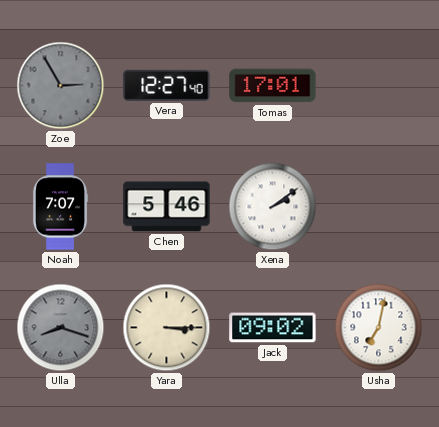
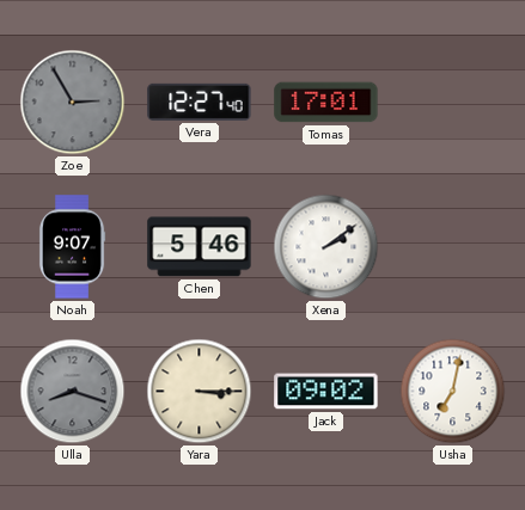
Noah: 7:07 -> 9:07 (72, 247)
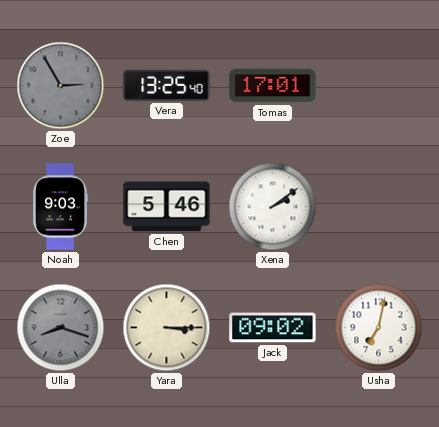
Vera: 12:27 -> 13:25 (167, 85)
Noah: 9:07 -> 9:03 (60, 207)
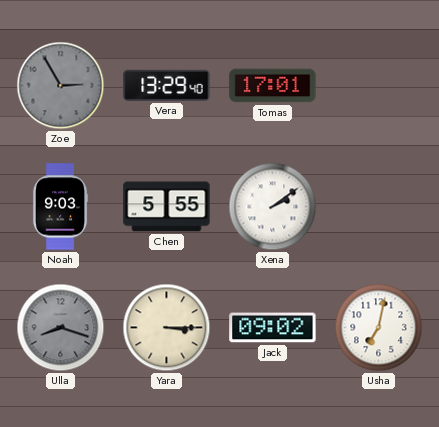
Vera: 13:25 -> 13:29 (167, 85)
Chen: 5:46 -> 5:55 (167, 207)
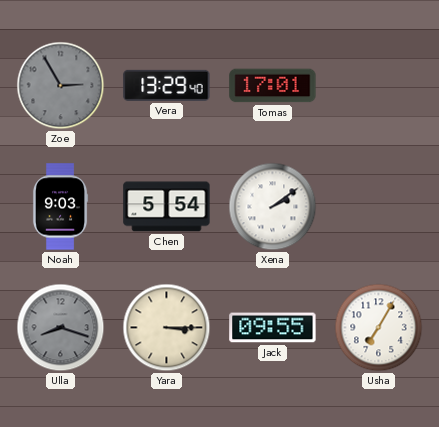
Chen: 5:55 -> 5:54 (167, 207)
Jack: 09:02 -> 09:55 (273, 328)
Usha: 7:02 -> 7:05 (379, 328)
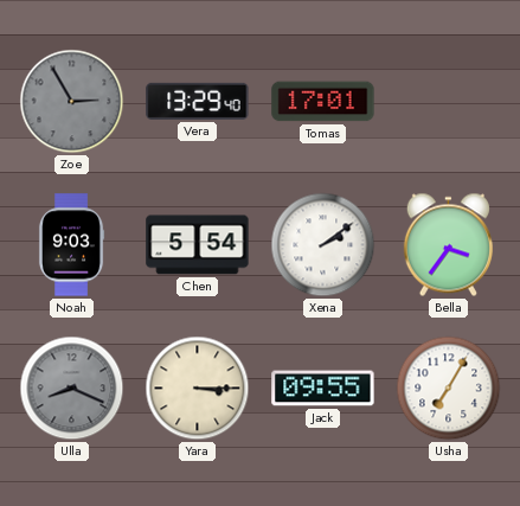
Bella: none -> 3:36 (448, 245)
Ulla: 8:18 -> 8:19 (72, 389)
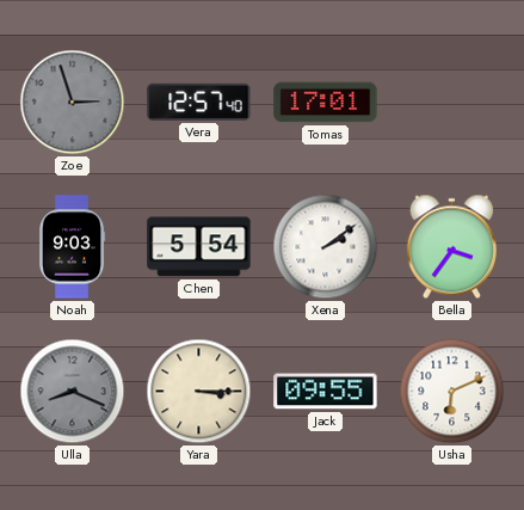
Zoe: 2:55 -> 2:57 (73, 103)
Vera: 13:29 -> 12:57 (199, 102)
Usha: 7:05 -> 6:11 (452, 392)
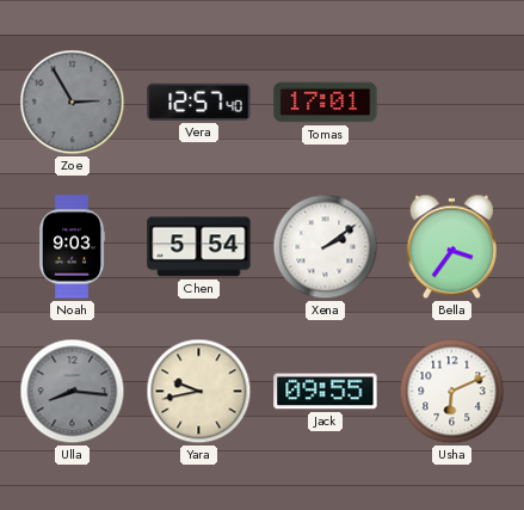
Zoe: 2:57 -> 2:55 (73, 103)
Ulla: 8:19 -> 8:16 (73, 392)
Yara: 3:15 -> 9:43 (199, 392)
